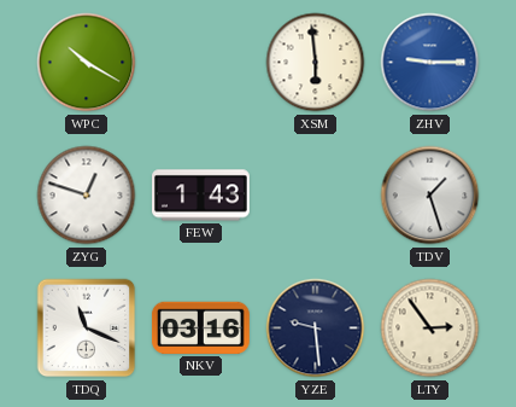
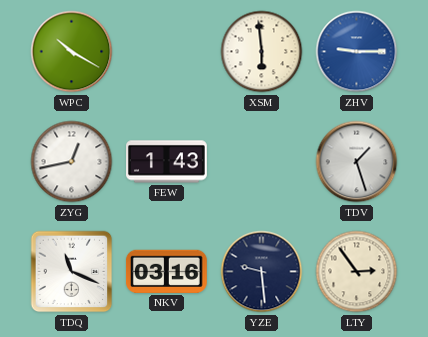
ZYG: 12:48 -> 12:43 (72, 162)
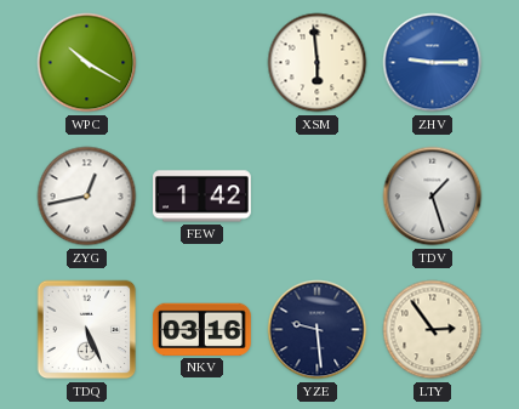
FEW: 1:43 -> 1:42 (203, 197)
TDQ: 11:19 -> 5:26 (87, 330)
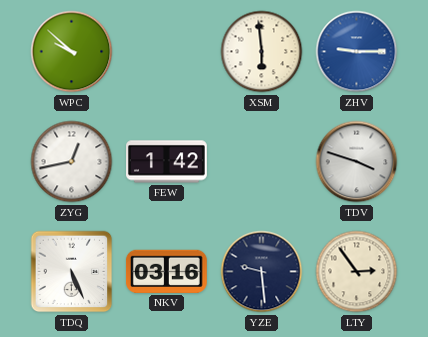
WPC: 10:20 -> 9:52 (72, 52)
TDV: 1:27 -> 3:48 (357, 162)
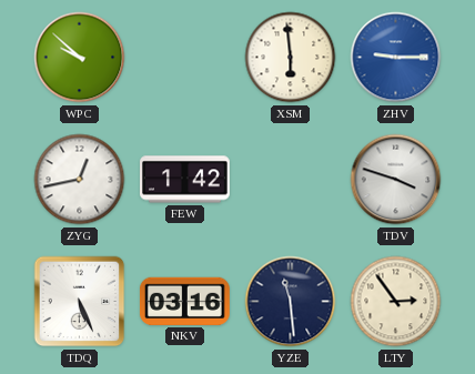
YZE: 9:29 -> 11:29 (291, 302)
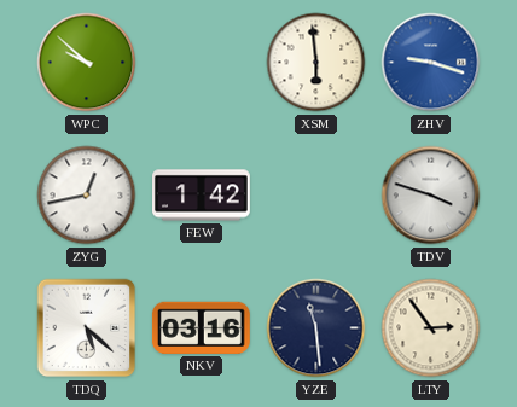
ZHV: 9:15 -> 9:18 (431, 63)
TDQ: 5:26 -> 5:22 (87, 328)
